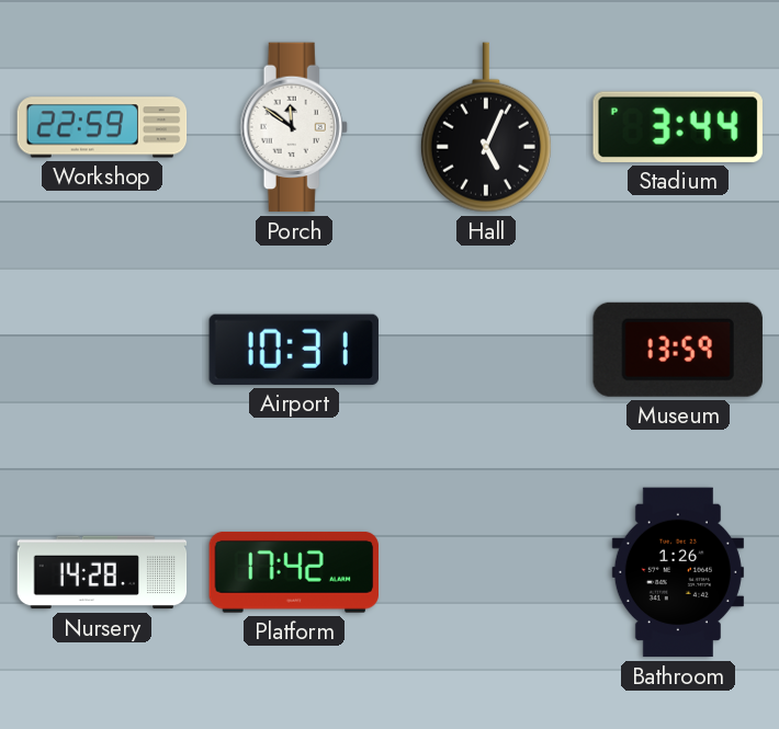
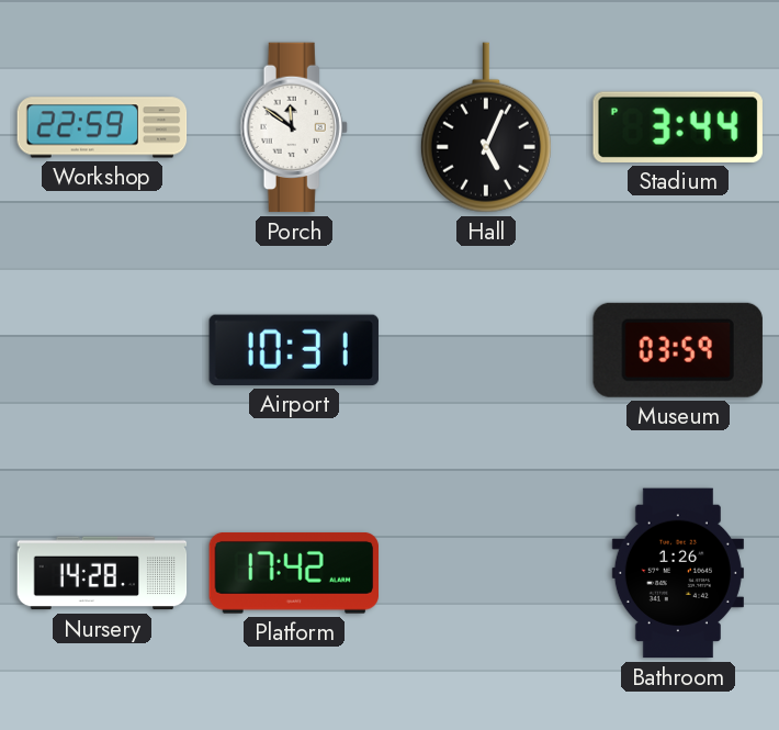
Museum: 13:59 -> 03:59 (678, 350)
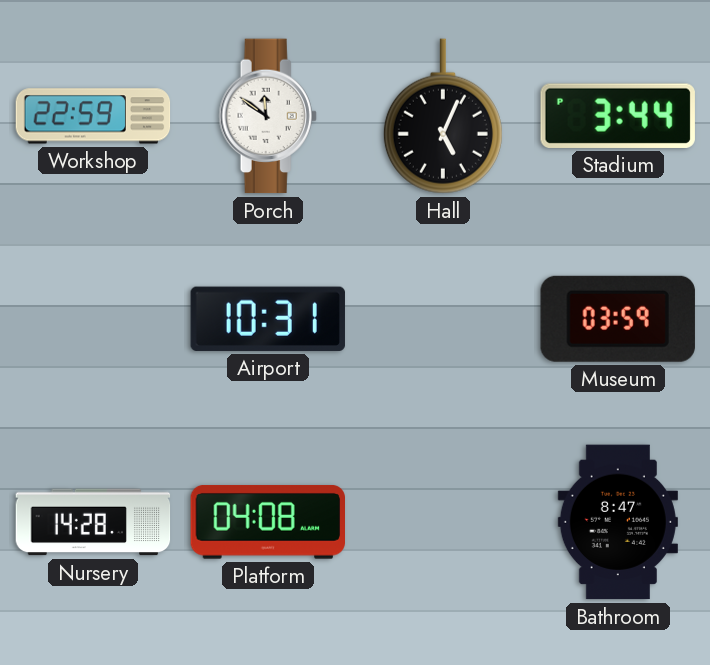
Platform: 17:42 -> 04:08 (267, 523)
Bathroom: 1:26 -> 8:47 (618, 522)
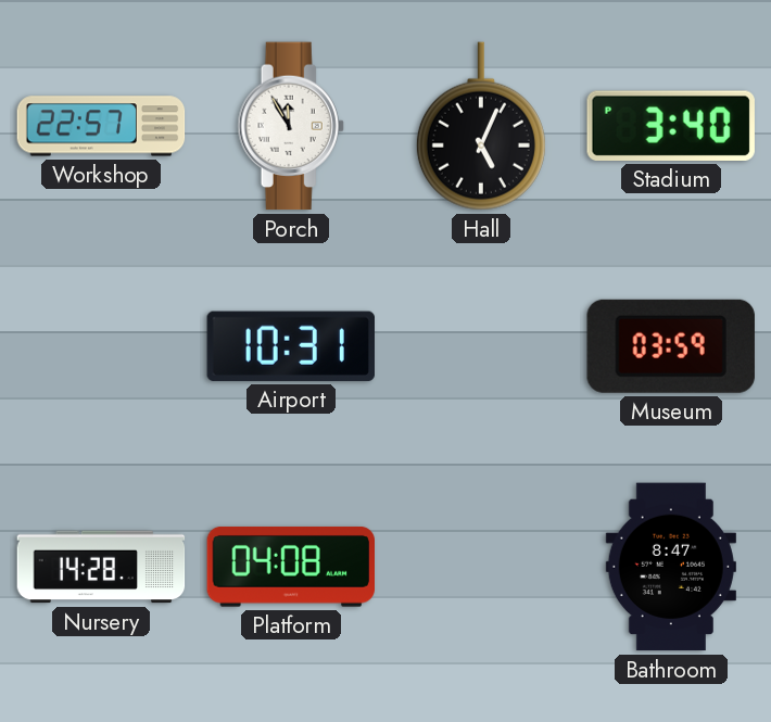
Workshop: 22:59 -> 22:57 (101, 126)
Porch: 11:51 -> 11:55 (291, 126)
Stadium: 3:44 -> 3:40 (671, 126)
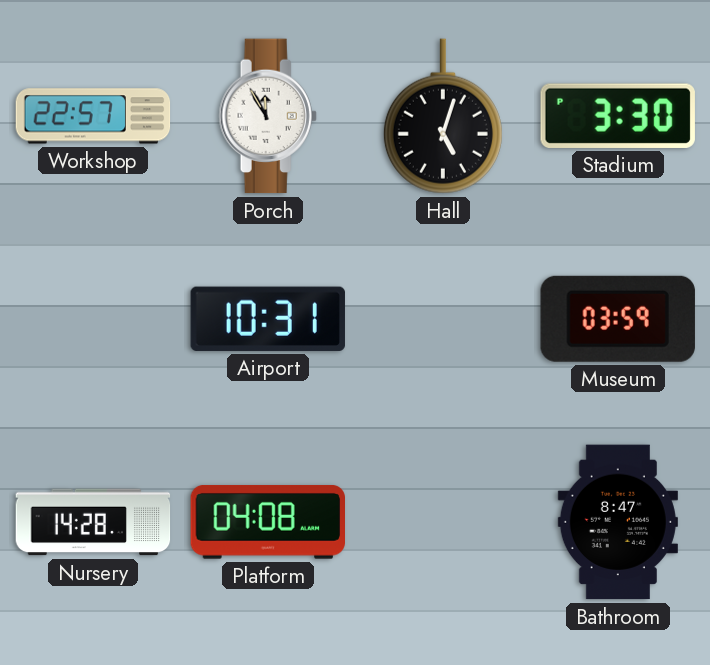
Hall: 5:04 -> 5:03 (443, 116)
Stadium: 3:40 -> 3:30 (618, 116)
